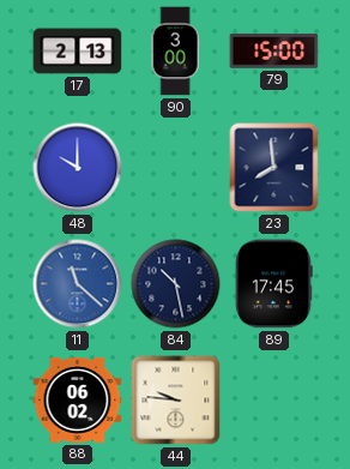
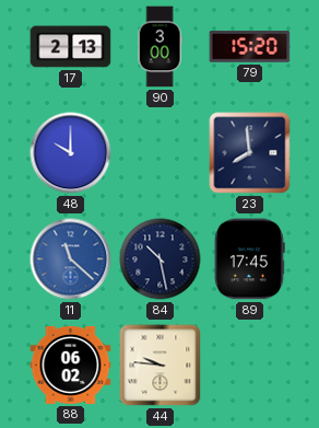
79: 15:00 -> 15:20 (250, 47)
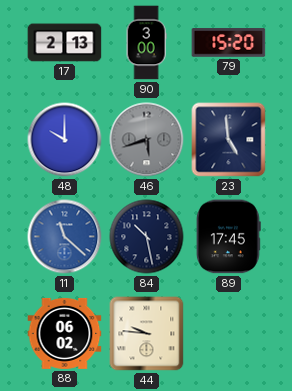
46: none -> 5:42 (147, 140)
23: 7:59 -> 4:59 (229, 140)
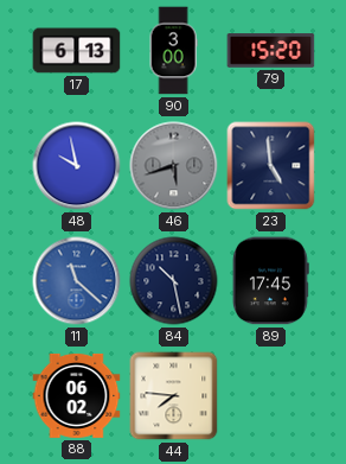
17: 2:13 -> 6:13 (77, 51)
48: 10:00 -> 9:58 (77, 166)
44: 9:46 -> 7:46 (174, 396)
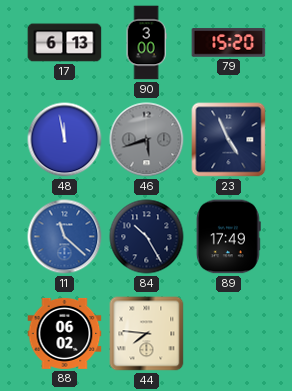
48: 9:58 -> 11:58 (65, 140)
23: 4:59 -> 4:56 (229, 140)
84: 10:28 -> 10:25 (147, 237)
89: 17:45 -> 17:49 (228, 237)
